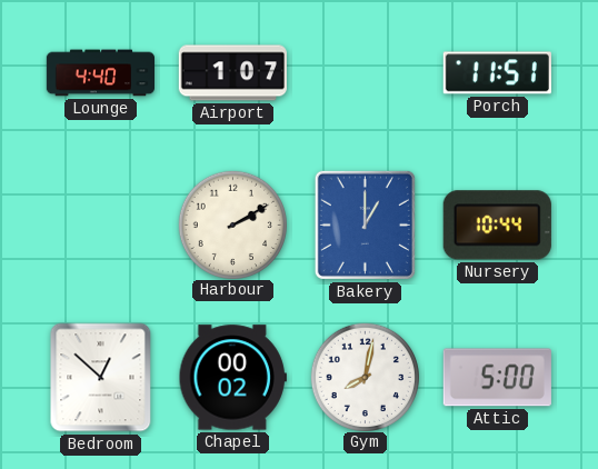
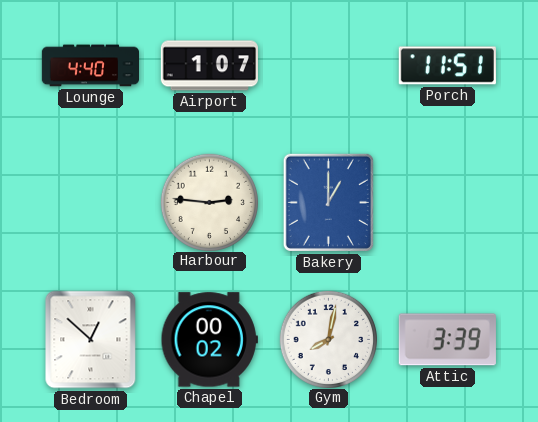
Harbour: 2:10 -> 2:46 (209, 202)
Nursery: 10:44 -> none (497, 226)
Attic: 5:00 -> 3:39 (447, 340)
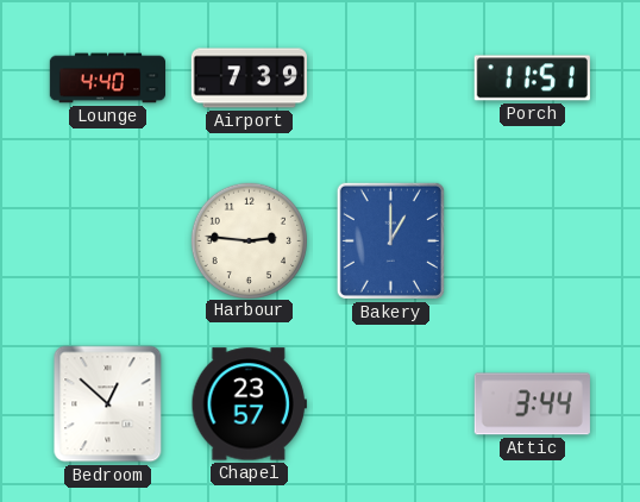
Airport: 1:07 -> 7:39 (249, 79)
Chapel: 00:02 -> 23:57 (249, 404)
Gym: 8:02 -> none (328, 339)
Attic: 3:39 -> 3:44 (532, 404)
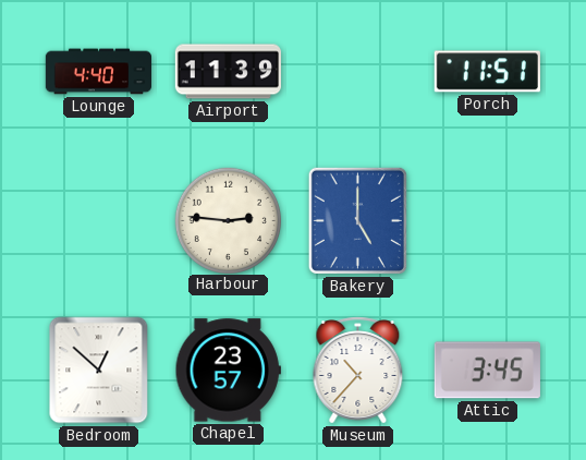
Airport: 7:39 -> 11:39 (228, 72)
Bakery: 1:00 -> 5:00 (357, 220)
Museum: none -> 10:37 (358, 371)
Attic: 3:44 -> 3:45 (487, 371)
